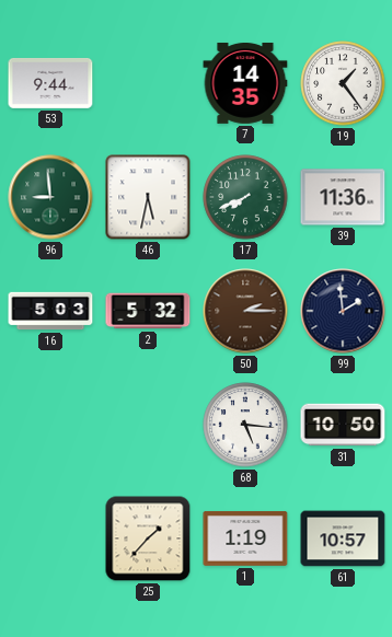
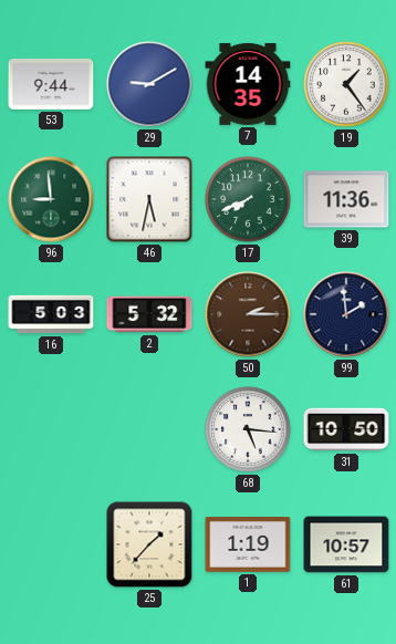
29: none -> 9:10 (149, 84)
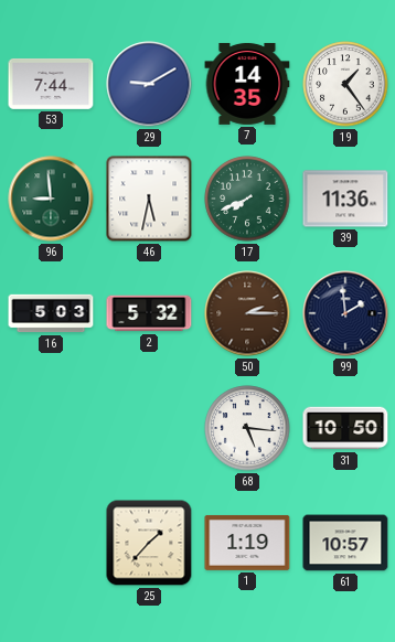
53: 9:44 -> 7:44 (51, 84)
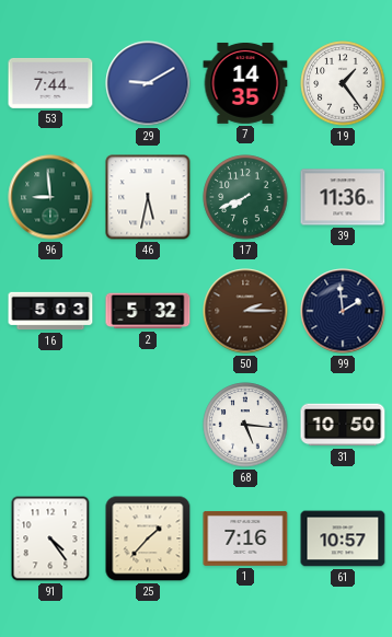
91: none -> 4:24 (50, 538)
1: 1:19 -> 7:16 (245, 538)
